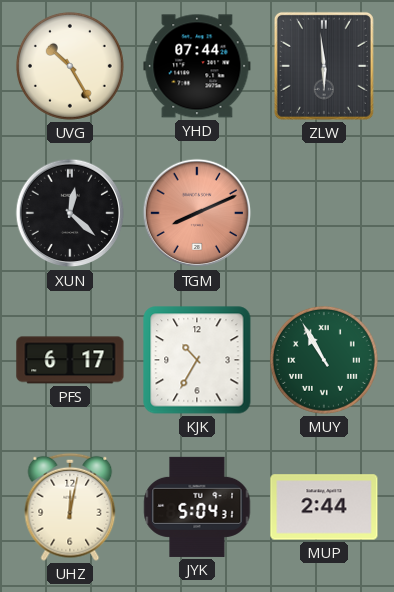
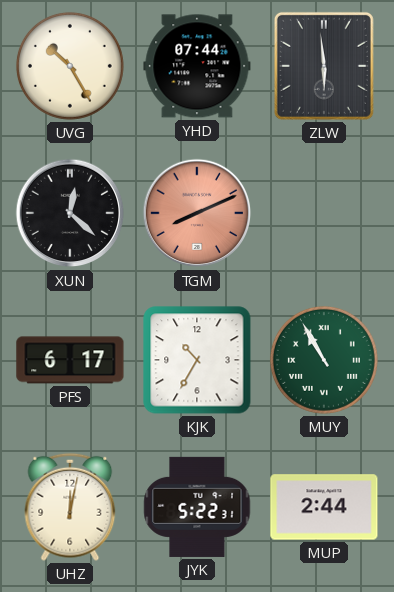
JYK: 5:04 -> 5:22 (197, 507)
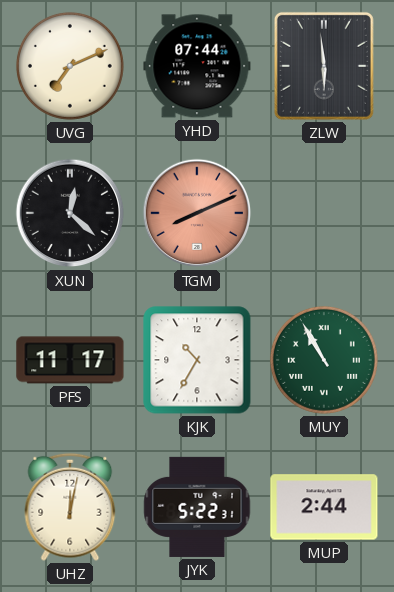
UVG: 10:25 -> 7:11 (70, 66)
PFS: 6:17 -> 11:17 (70, 360)
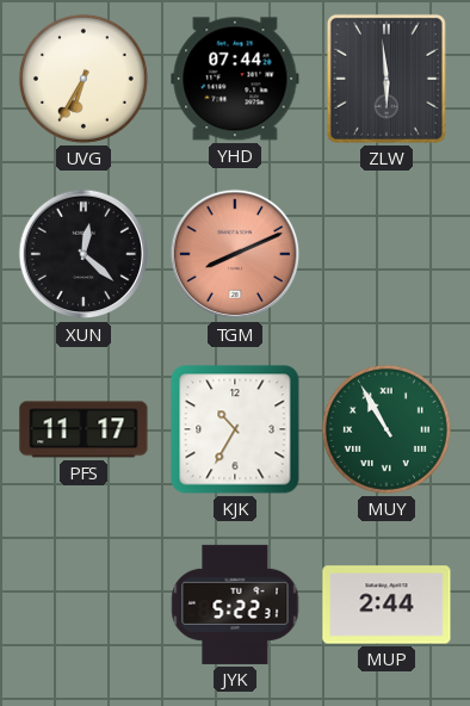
UVG: 7:11 -> 6:35 (84, 79)
UHZ: 12:02 -> none (70, 507)
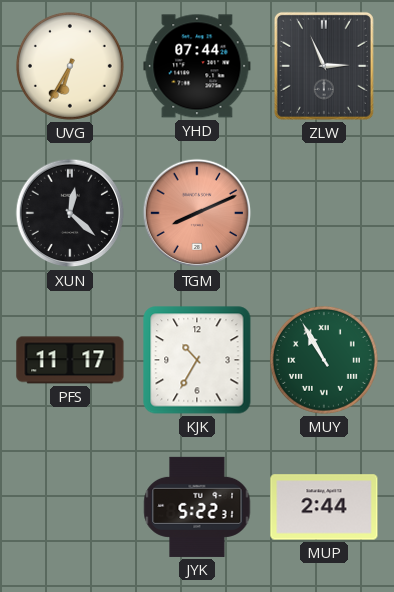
ZLW: 5:59 -> 2:56 (324, 66)
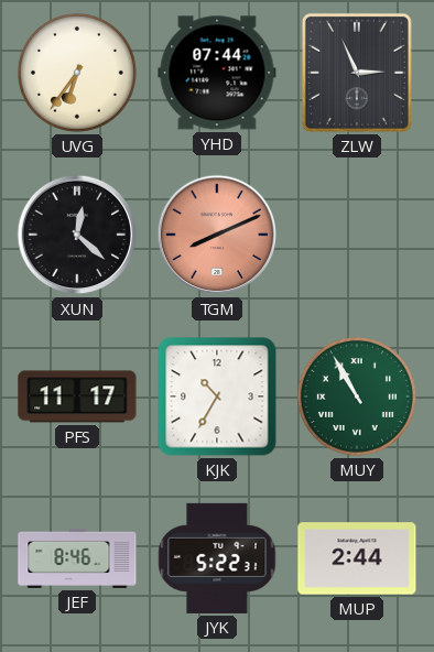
UVG: 6:35 -> 6:36 (77, 73)
JEF: none -> 8:46 (77, 558)
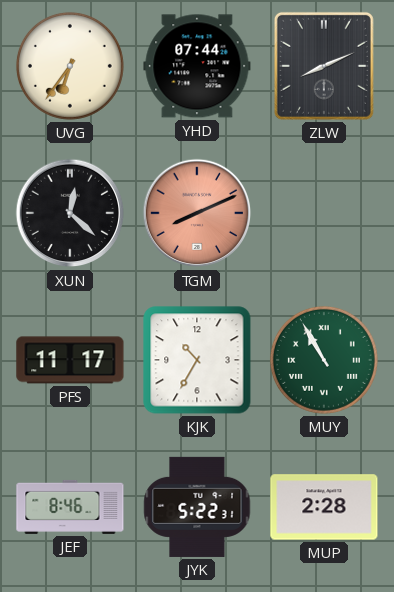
ZLW: 2:56 -> 8:11 (324, 66)
MUP: 2:44 -> 2:28 (324, 507)
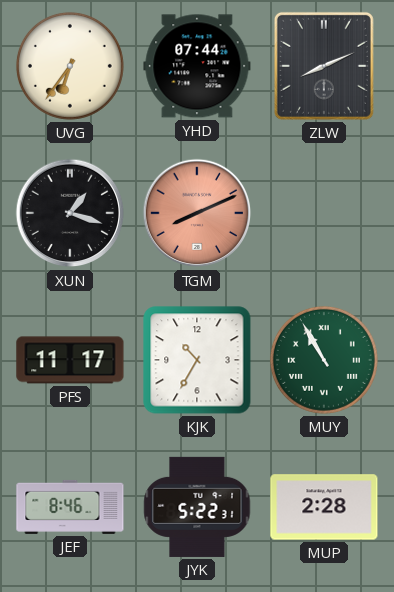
XUN: 12:22 -> 1:18 (70, 213)
